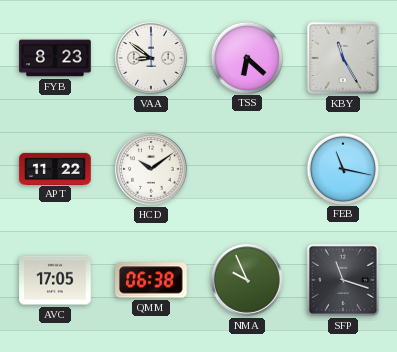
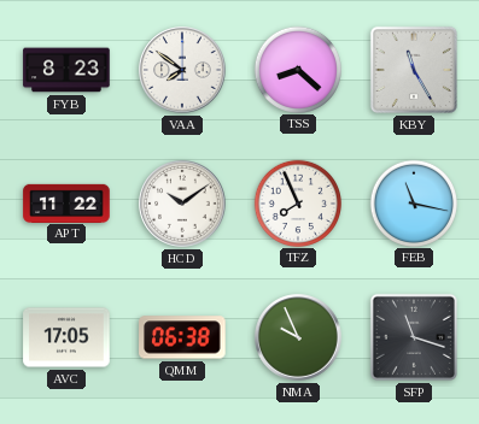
VAA: 8:51 -> 7:51 (182, 70)
TSS: 6:22 -> 8:22 (297, 69)
TFZ: none -> 7:56 (297, 202)
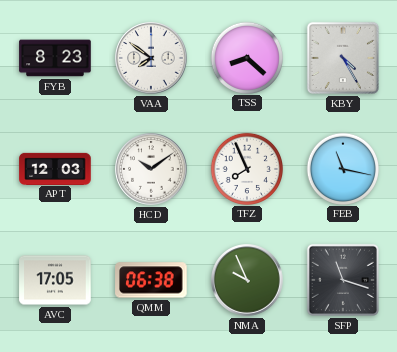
KBY: 11:25 -> 4:25 (343, 58)
APT: 11:22 -> 12:03 (55, 168)
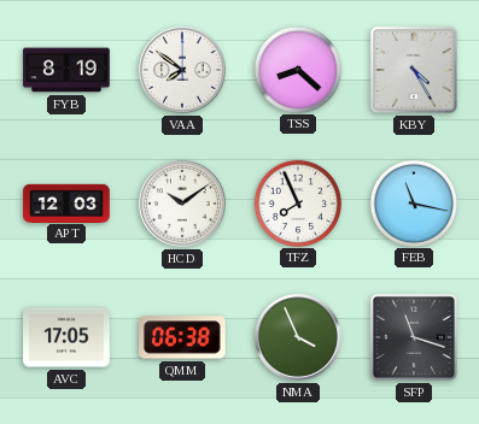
FYB: 8:23 -> 8:19 (66, 70)
NMA: 9:56 -> 3:56 (298, 337)
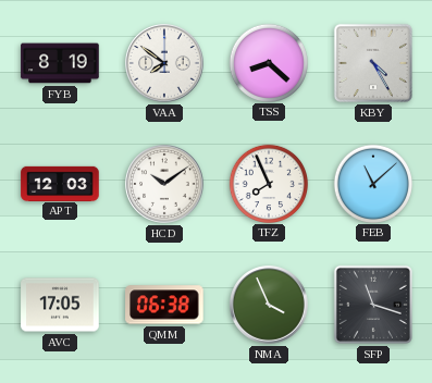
FEB: 11:17 -> 11:08 (372, 183)
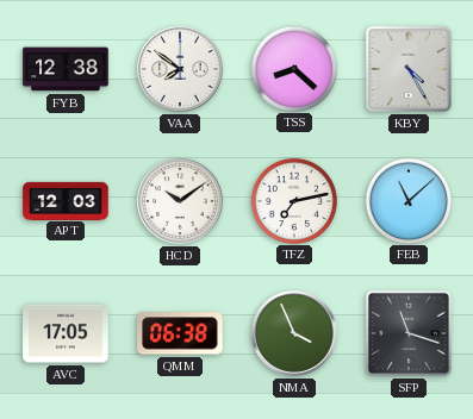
FYB: 8:19 -> 12:38 (66, 69)
TFZ: 7:56 -> 7:13 (293, 200)
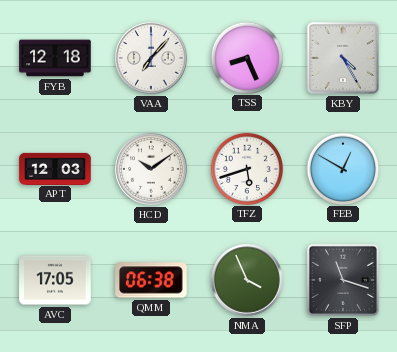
FYB: 12:38 -> 12:18 (55, 58)
VAA: 7:51 -> 7:07 (151, 58)
TSS: 8:22 -> 8:26 (246, 57)
TFZ: 7:13 -> 5:42 (246, 168)
FEB: 11:08 -> 12:50 (342, 168)
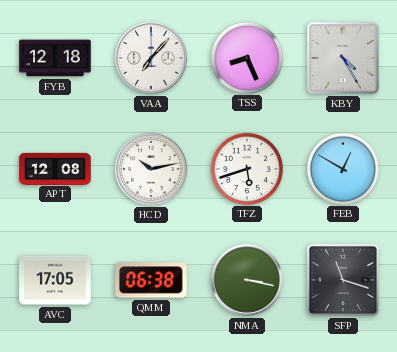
APT: 12:03 -> 12:08 (55, 168)
HCD: 10:09 -> 10:13 (151, 169)
NMA: 3:56 -> 3:17 (247, 280)
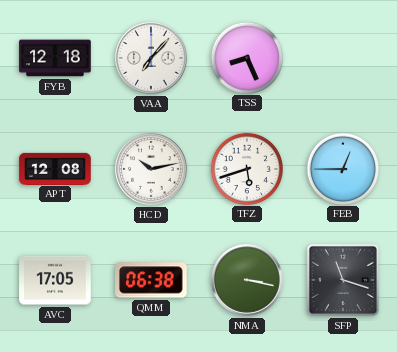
KBY: 4:25 -> none (343, 58)
FEB: 12:50 -> 12:45 (342, 168)
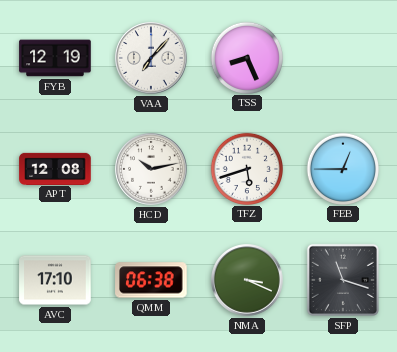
FYB: 12:18 -> 12:19 (55, 58)
AVC: 17:05 -> 17:10 (55, 280)
NMA: 3:17 -> 3:19 (247, 280)
